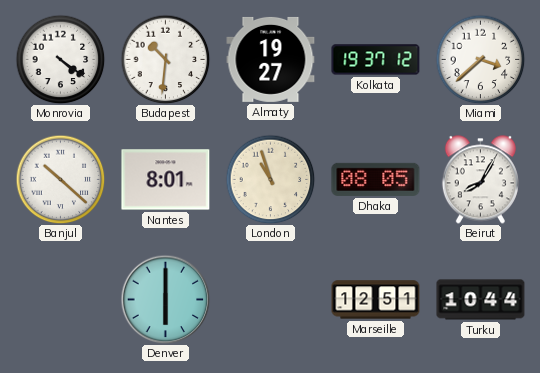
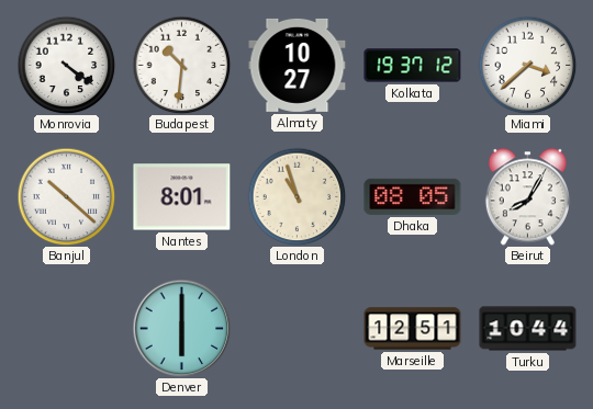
Almaty: 19:27 -> 10:27 (298, 65)
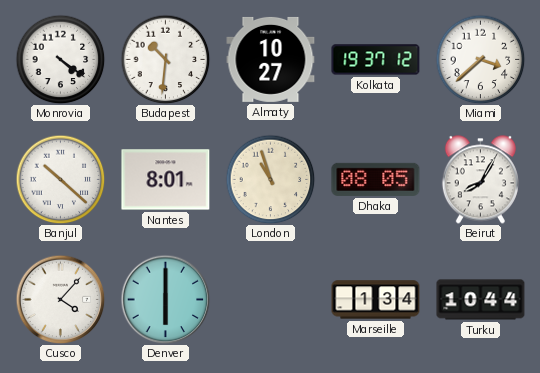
Cusco: none -> 4:07 (60, 299)
Marseille: 12:51 -> 1:34 (376, 300)
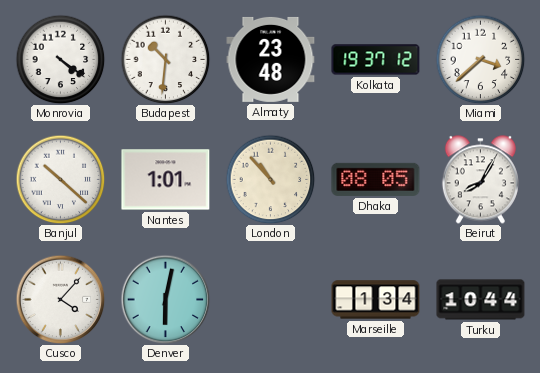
Almaty: 10:27 -> 23:48 (271, 59)
Nantes: 8:01 -> 1:01 (166, 180)
London: 10:57 -> 10:53 (270, 179)
Denver: 6:00 -> 6:02 (165, 299)
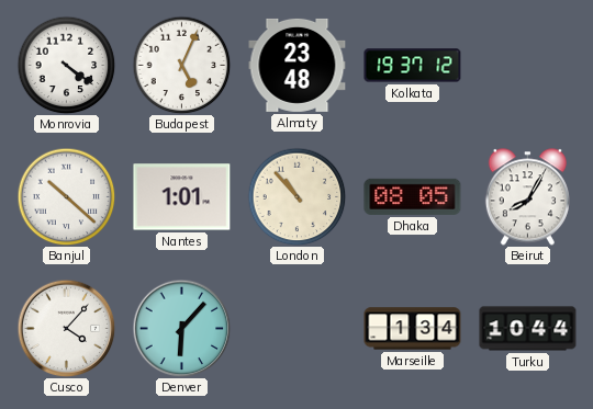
Budapest: 10:31 -> 5:04 (181, 65)
Miami: 3:38 -> none (480, 59)
Denver: 6:02 -> 6:07 (181, 328)
